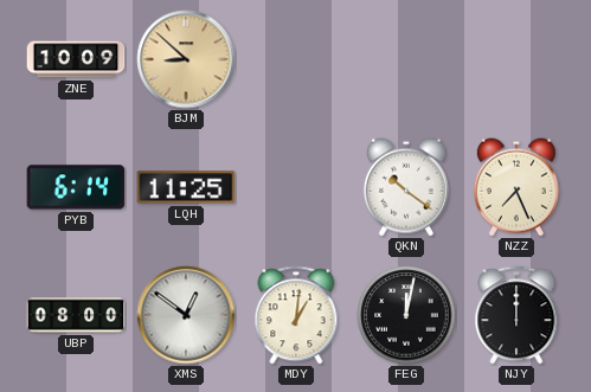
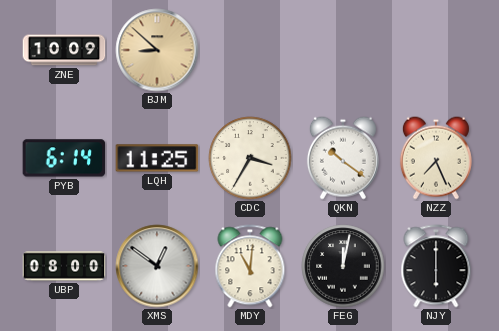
CDC: none -> 3:35 (250, 158)
MDY: 1:01 -> 11:01 (250, 266)
NJY: 12:00 -> 6:00 (436, 266)
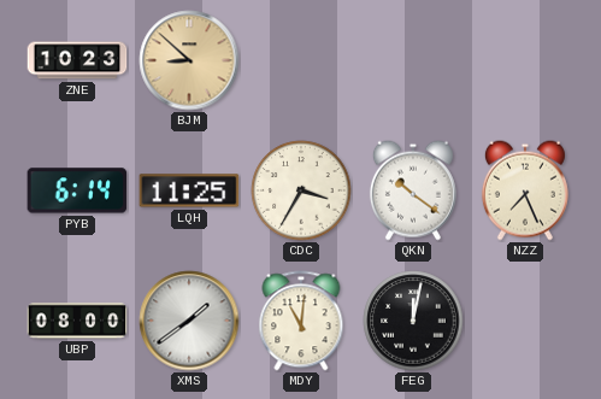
ZNE: 10:09 -> 10:23 (77, 60)
XMS: 12:51 -> 1:39 (189, 321)
NJY: 6:00 -> none (436, 266)
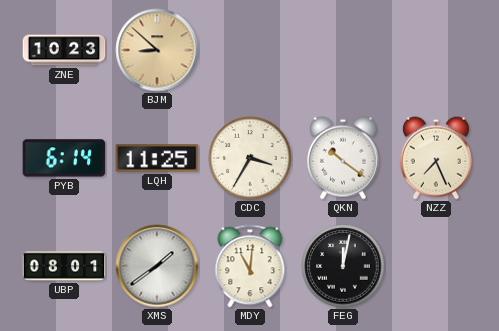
UBP: 08:00 -> 08:01 (64, 266)
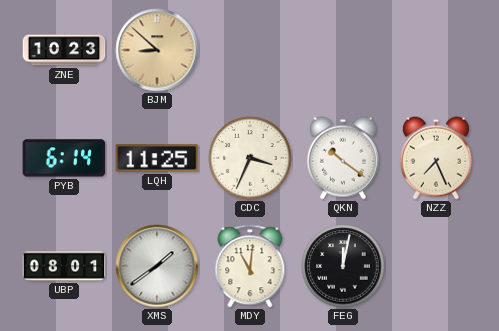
CDC: 3:35 -> 3:34 (250, 158)
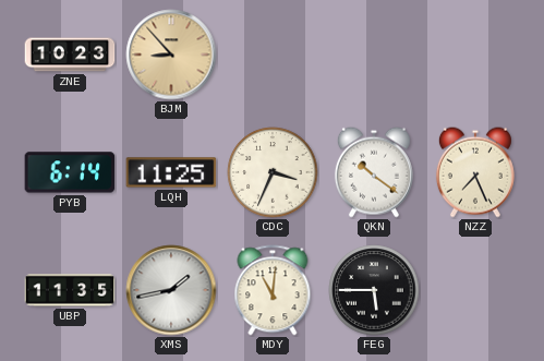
BJM: 8:52 -> 8:53 (171, 55)
UBP: 08:01 -> 11:35 (70, 290)
XMS: 1:39 -> 1:43 (171, 290)
FEG: 12:02 -> 5:45 (374, 290)
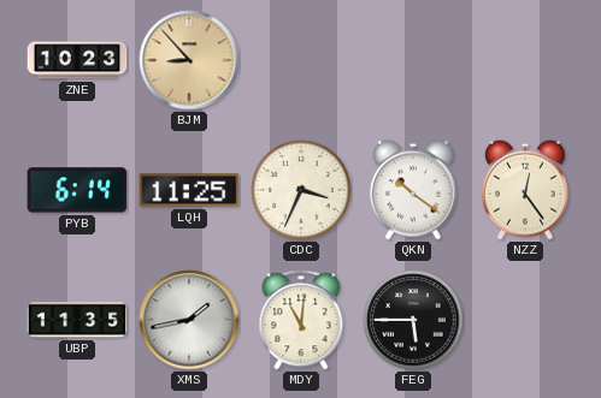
NZZ: 7:26 -> 12:24 (525, 190)
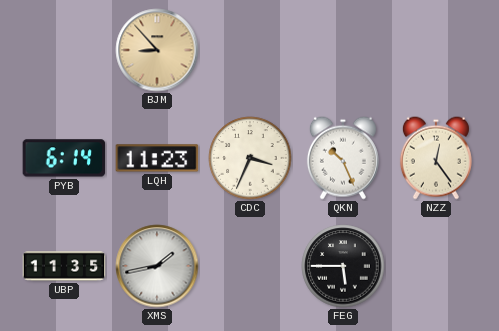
ZNE: 10:23 -> none (77, 60)
LQH: 11:25 -> 11:23 (157, 158)
QKN: 10:21 -> 10:26 (343, 158)
MDY: 11:01 -> none (301, 320)
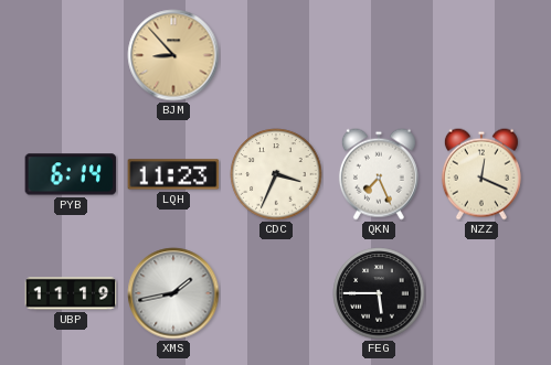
QKN: 10:26 -> 7:26 (379, 174)
NZZ: 12:24 -> 12:19 (481, 174)
UBP: 11:35 -> 11:19 (71, 293)
